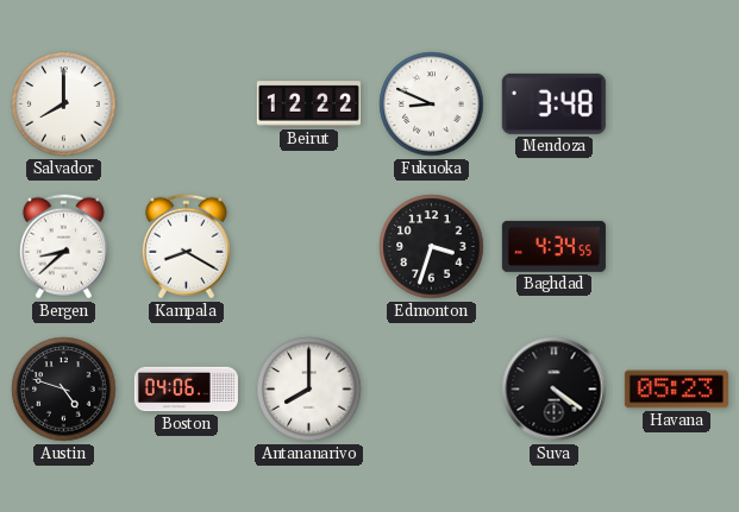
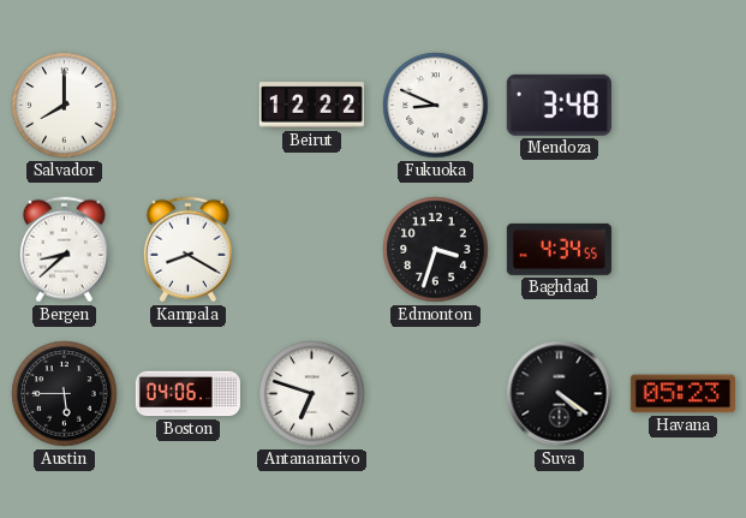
Austin: 4:48 -> 5:45 (65, 394)
Antananarivo: 8:00 -> 6:48 (312, 394)
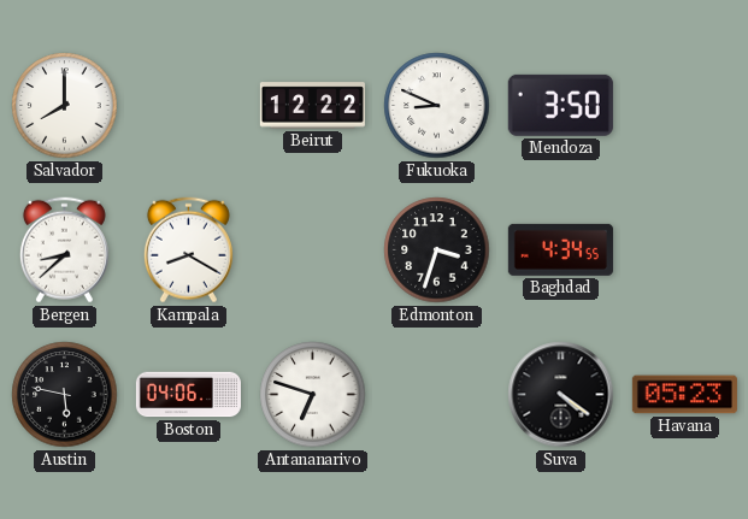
Mendoza: 3:48 -> 3:50 (560, 105)
Austin: 5:45 -> 5:47 (65, 395)
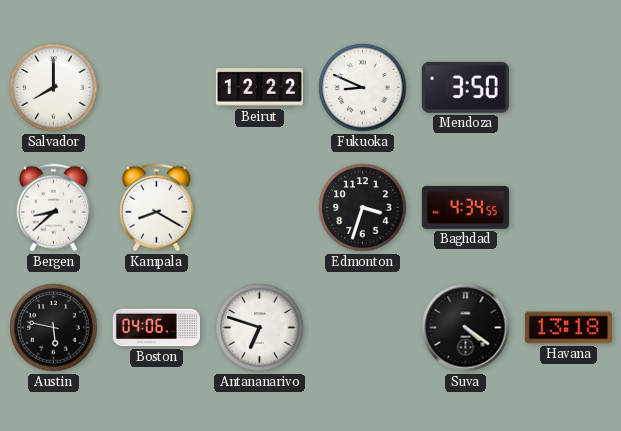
Havana: 05:23 -> 13:18 (568, 328)
